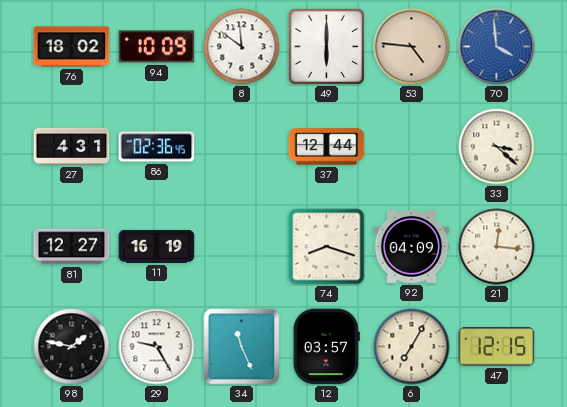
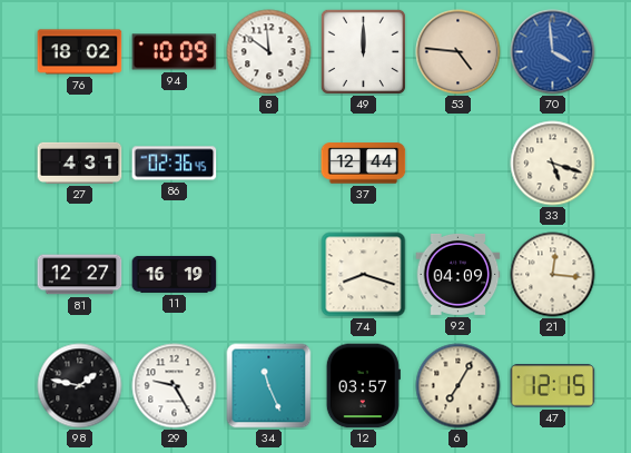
49: 6:00 -> 12:00 (363, 51)
33: 3:22 -> 5:18 (553, 164)
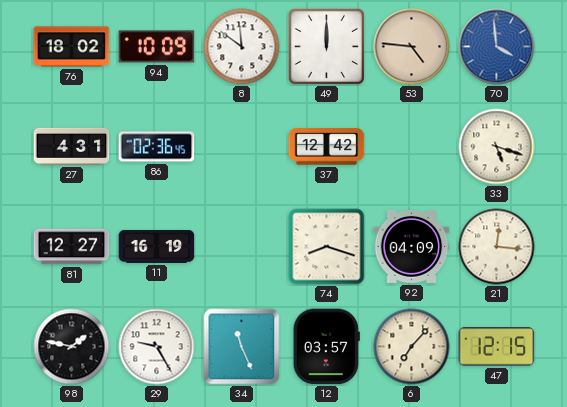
37: 12:44 -> 12:42 (327, 147)
6: 7:05 -> 7:07 (412, 347)
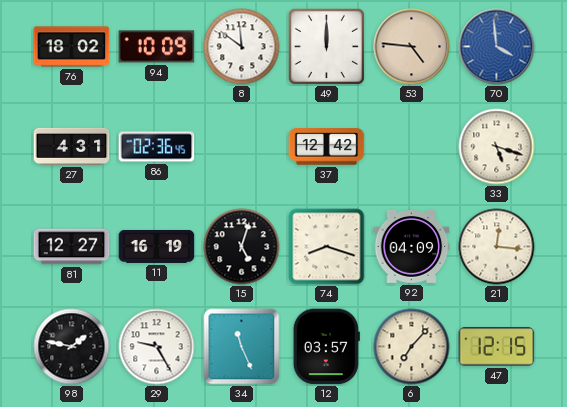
15: none -> 5:03 (242, 247)
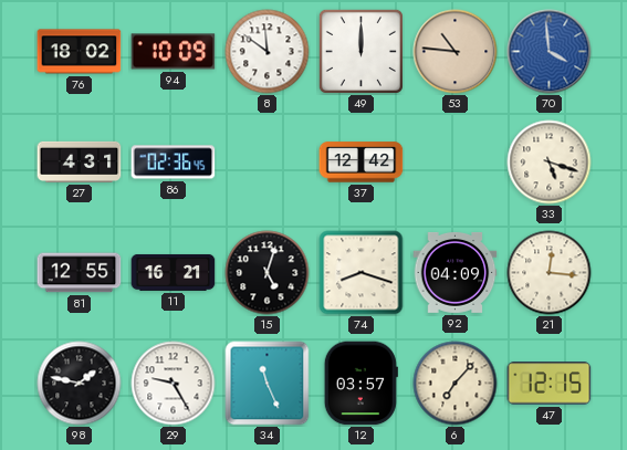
53: 4:46 -> 10:46 (456, 52)
81: 12:27 -> 12:55 (80, 273)
11: 16:19 -> 16:21 (174, 273)
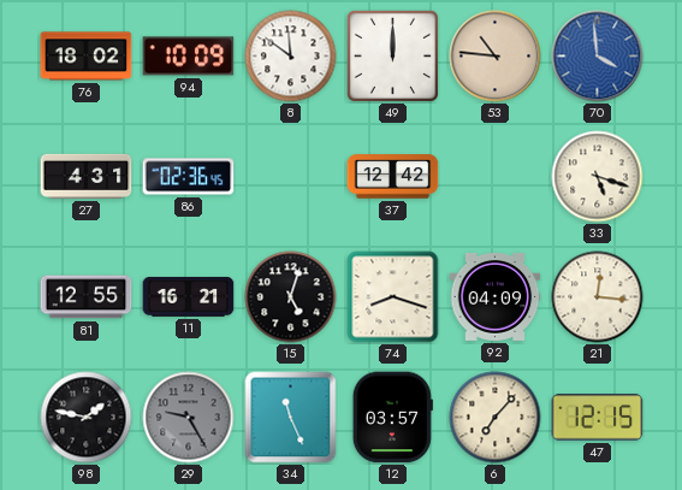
29 dial: white -> grey (189, 418)
